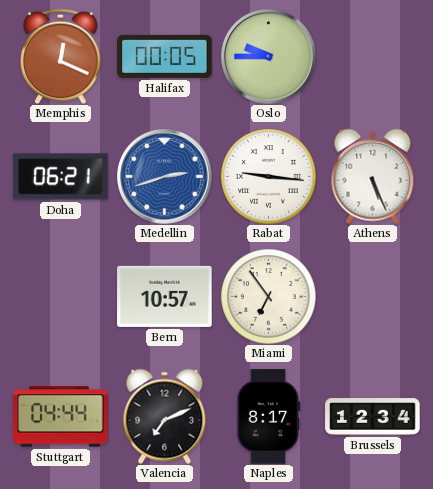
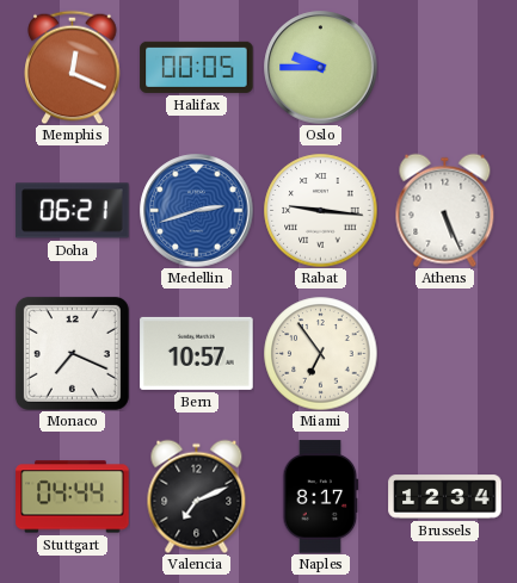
Monaco: none -> 7:19 (72, 353)
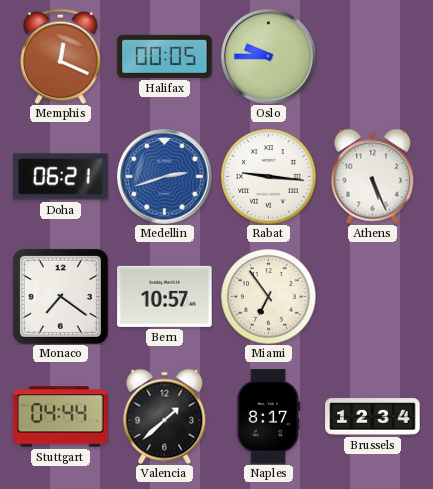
Monaco: 7:19 -> 7:21 (60, 296)
Valencia: 7:11 -> 1:38 (165, 416)
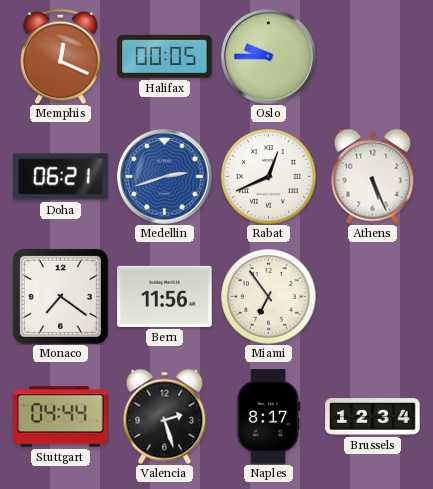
Rabat: 9:16 -> 12:41 (268, 176)
Bern: 10:57 -> 11:56 (165, 296)
Valencia: 1:38 -> 2:27 (165, 416)
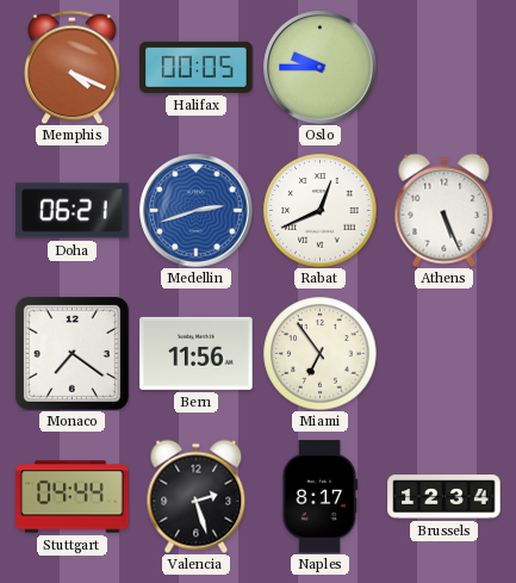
Memphis: 12:19 -> 4:19 (73, 67)
